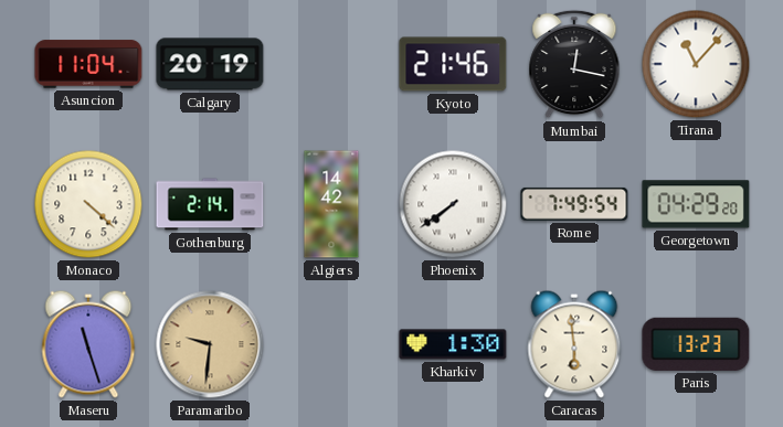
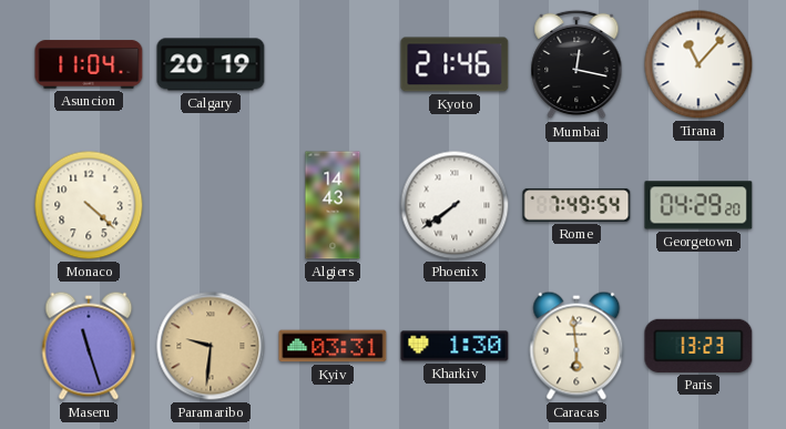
Gothenburg: 2:14 -> none (210, 204)
Algiers: 14:42 -> 14:43 (333, 205)
Kyiv: none -> 03:31 (333, 346)
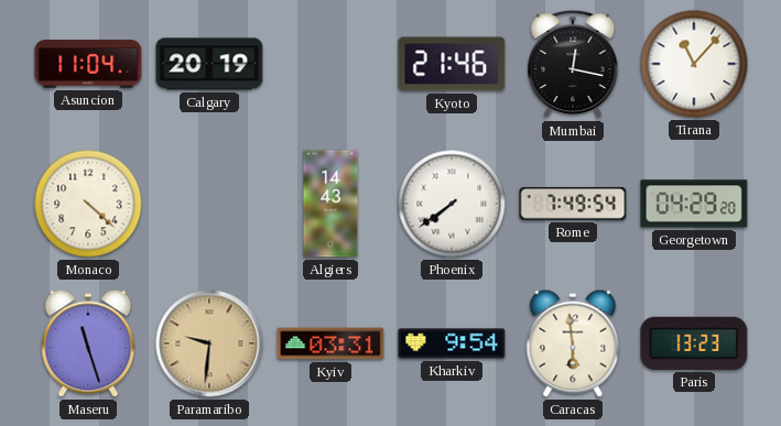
Kharkiv: 1:30 -> 9:54 (452, 343)
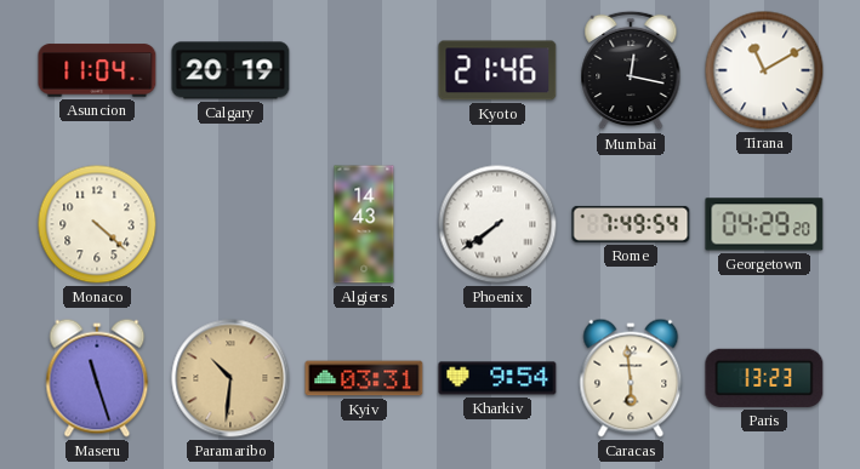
Tirana: 11:07 -> 11:10 (764, 70)
Paramaribo: 9:31 -> 10:31 (230, 378)
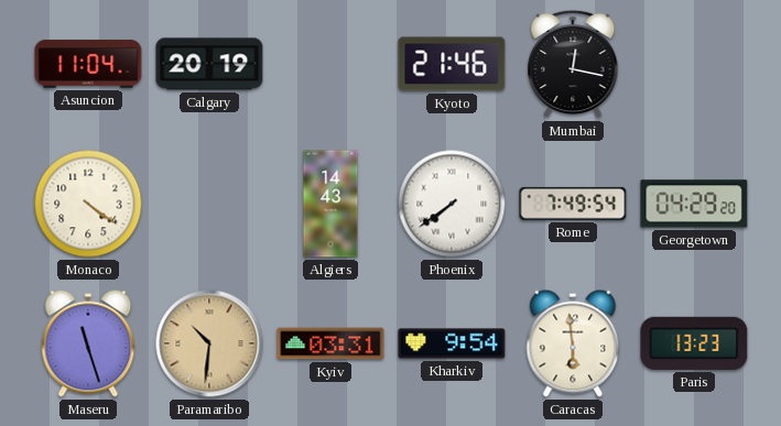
Tirana: 11:10 -> none (764, 70)
Monaco: 4:22 -> 4:21 (88, 204)
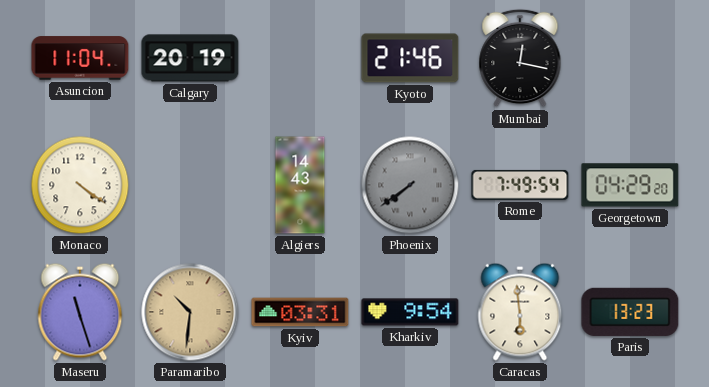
Phoenix dial: white -> grey (410, 185)
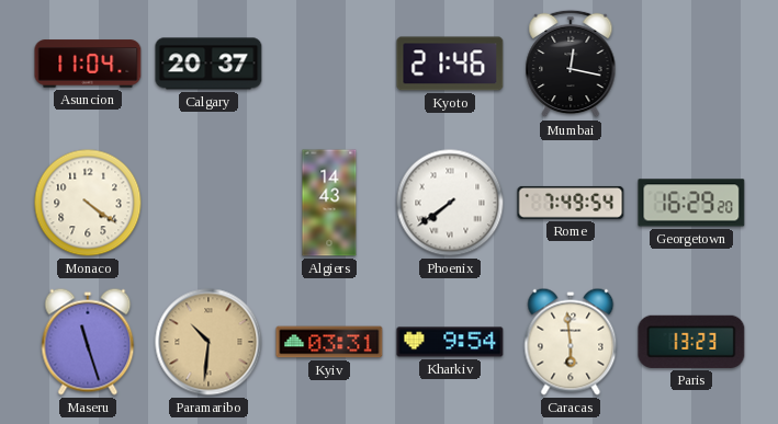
Calgary: 20:19 -> 20:37 (208, 64)
Phoenix dial: grey -> white (450, 203)
Georgetown: 04:29 -> 16:29 (691, 203)
